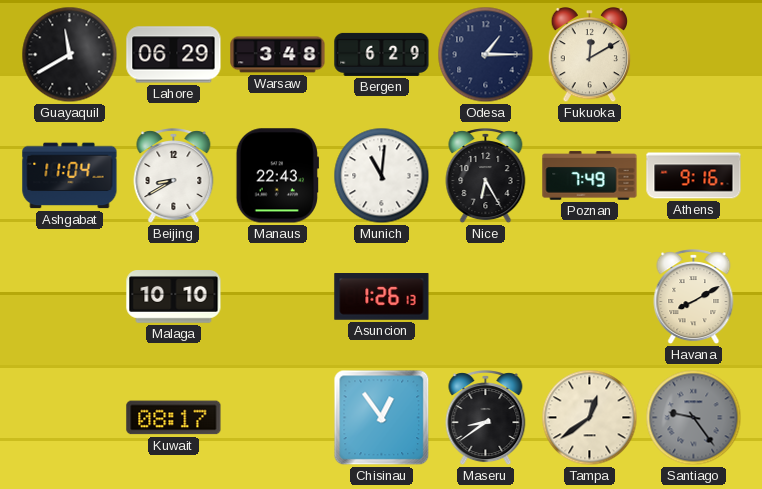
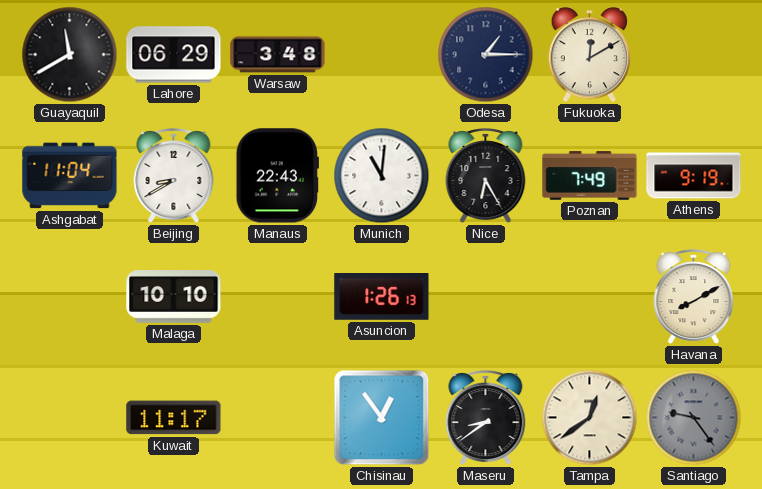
Bergen: 6:29 -> none (382, 54)
Athens: 9:16 -> 9:19 (694, 176)
Kuwait: 08:17 -> 11:17 (174, 418)
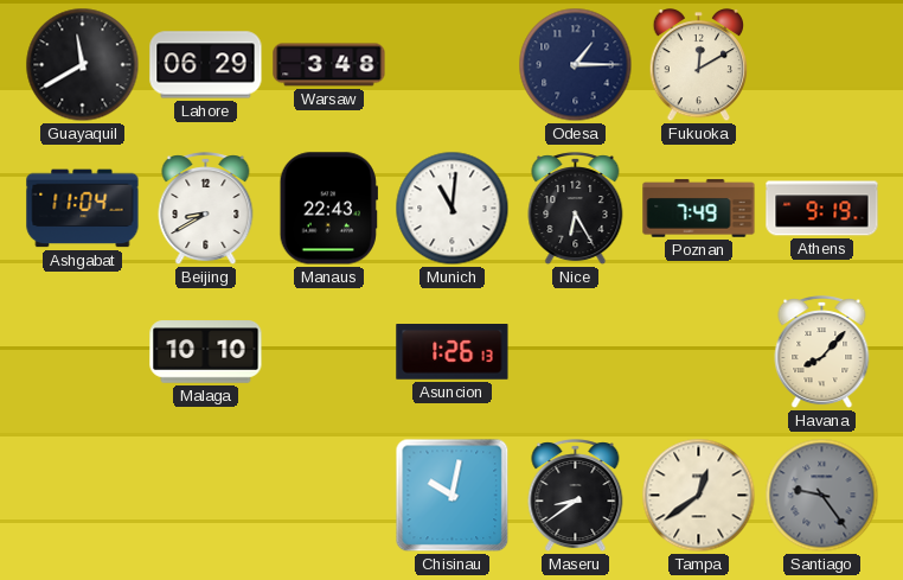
Havana: 8:10 -> 8:07 (822, 352)
Kuwait: 11:17 -> none (174, 418)
Chisinau: 12:54 -> 10:02 (453, 496)
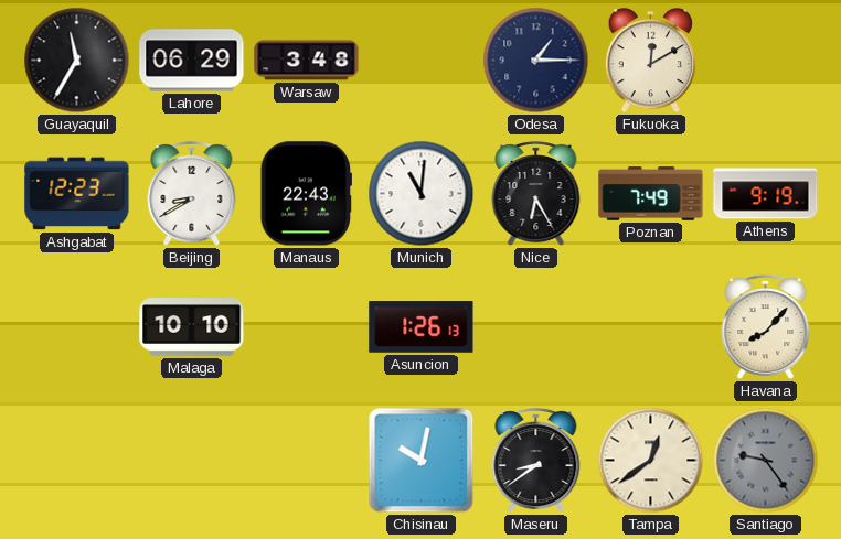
Guayaquil: 11:40 -> 11:35 (77, 61)
Ashgabat: 11:04 -> 12:23 (77, 194)
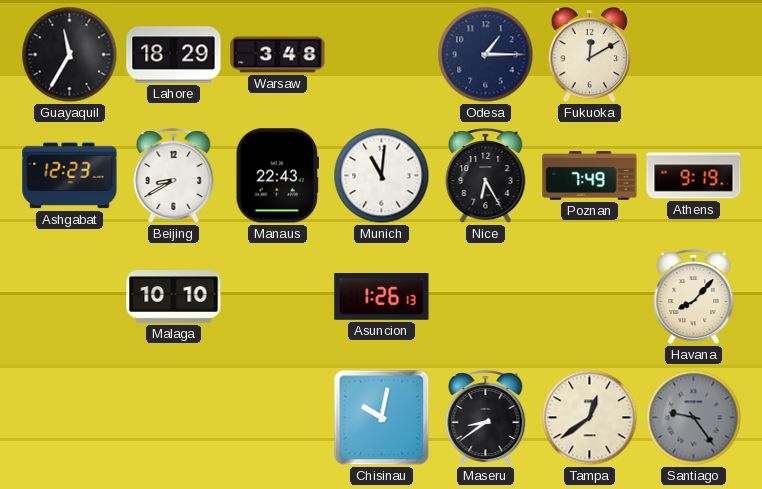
Lahore: 06:29 -> 18:29 (174, 55)
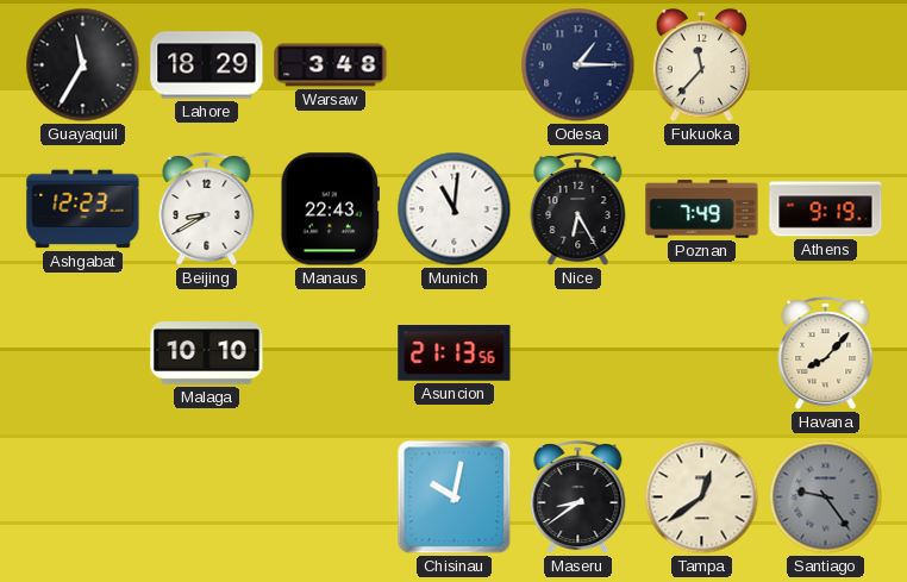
Fukuoka: 12:10 -> 11:37 (702, 67)
Asuncion: 1:26 -> 21:13 (455, 353)
